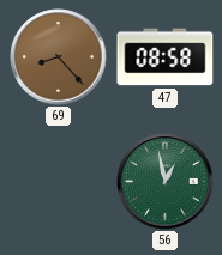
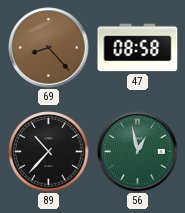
89: none -> 10:37 (49, 152)
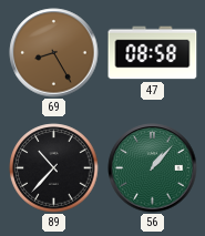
69: 8:23 -> 8:25 (54, 53)
56: 12:58 -> 1:07 (153, 168)
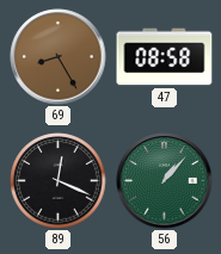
89: 10:37 -> 12:19 (59, 181)
